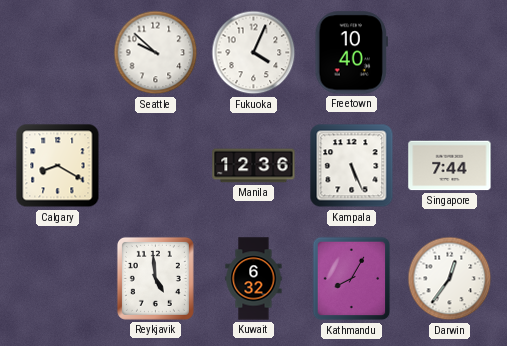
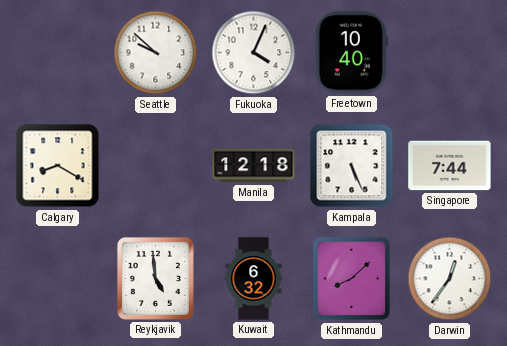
Manila: 12:36 -> 12:18 (254, 166)
Kathmandu: 8:05 -> 8:08 (352, 279)
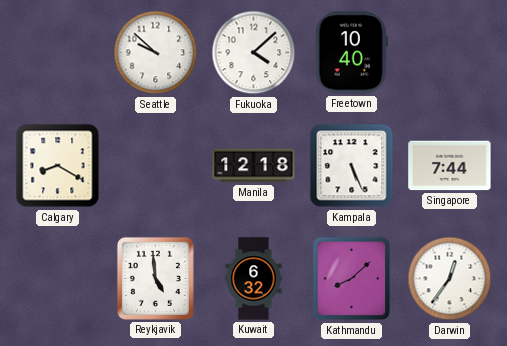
Fukuoka: 4:04 -> 4:08 (254, 53)
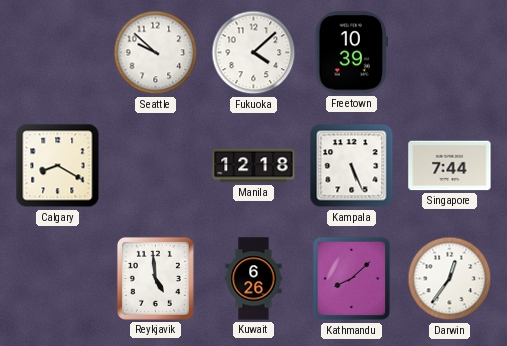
Freetown: 10:40 -> 10:39 (352, 53)
Kuwait: 6:32 -> 6:26 (254, 279)
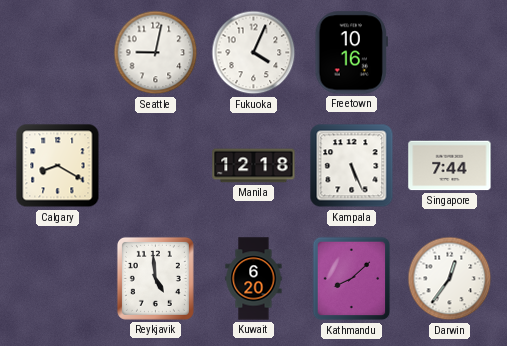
Seattle: 9:52 -> 9:02 (156, 53)
Fukuoka: 4:08 -> 4:04 (254, 53)
Freetown: 10:39 -> 10:16 (352, 53)
Kuwait: 6:26 -> 6:20 (254, 279)
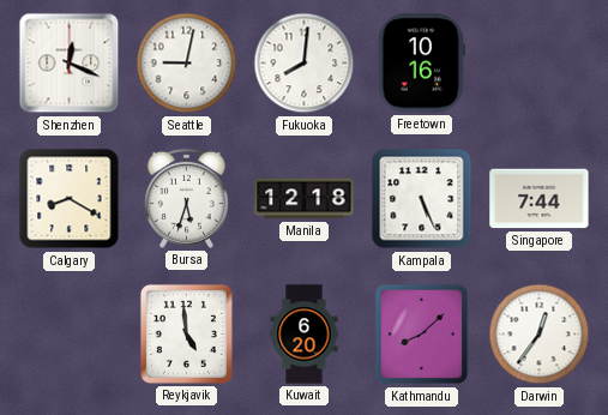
Shenzhen: none -> 12:19 (70, 64)
Fukuoka: 4:04 -> 8:01 (305, 64)
Bursa: none -> 5:33 (186, 198)
